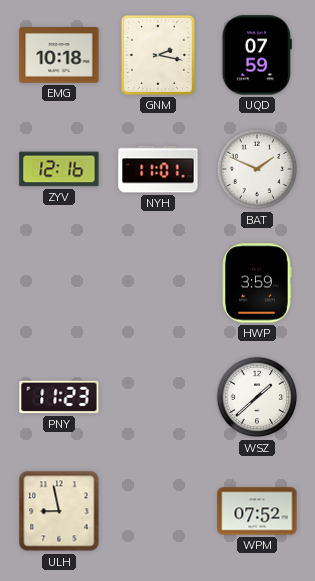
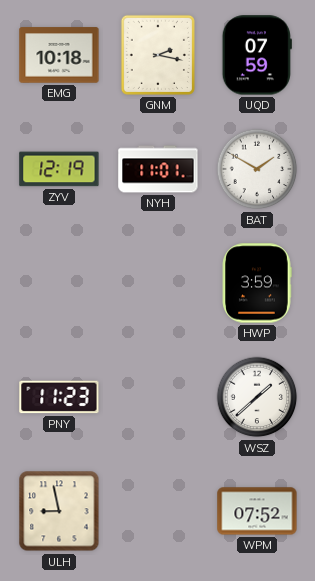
ZYV: 12:16 -> 12:19 (59, 169)
BAT: 1:49 -> 1:50 (257, 169)
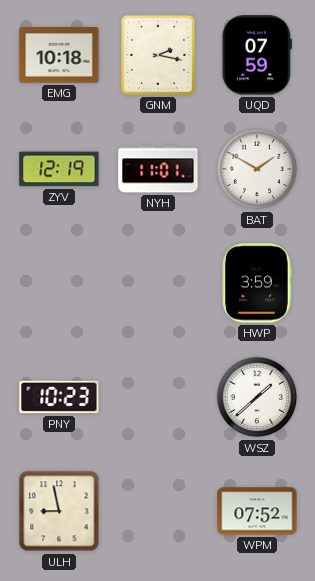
PNY: 11:23 -> 10:23 (59, 397)
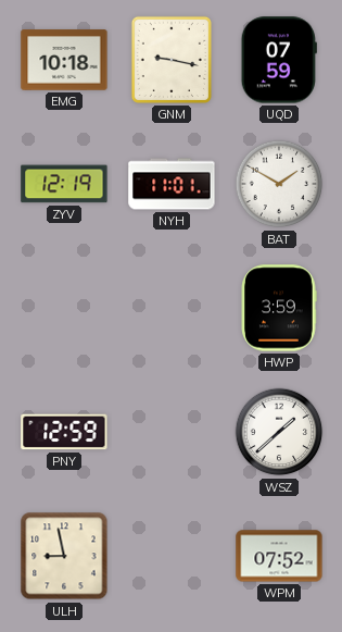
GNM: 2:17 -> 9:17 (172, 60)
PNY: 10:23 -> 12:59 (64, 432)
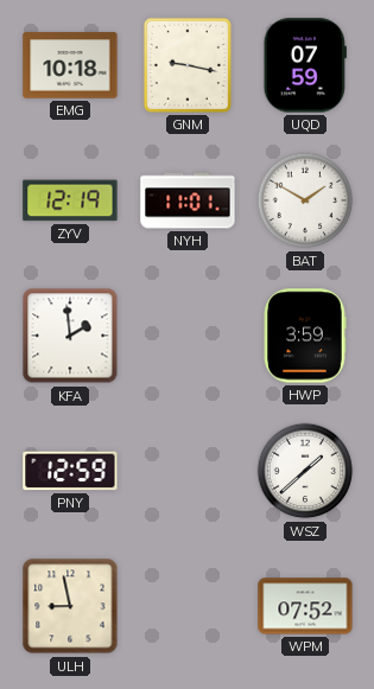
KFA: none -> 1:59 (70, 336)
